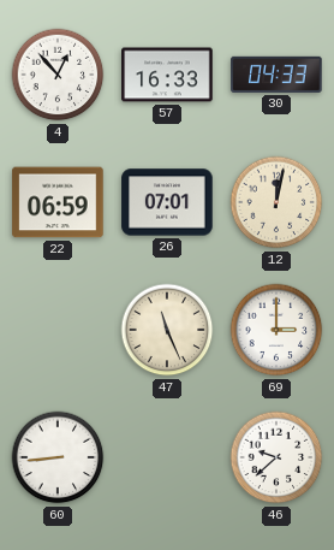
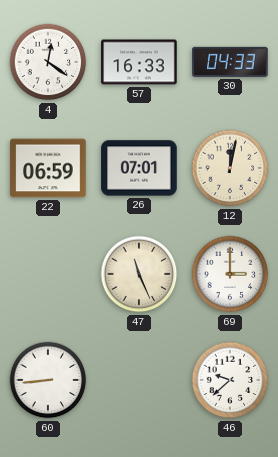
4: 12:53 -> 12:21 (48, 62)
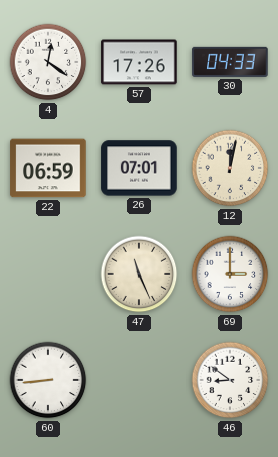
57: 16:33 -> 17:26 (139, 62)
46: 9:38 -> 8:51 (230, 380)
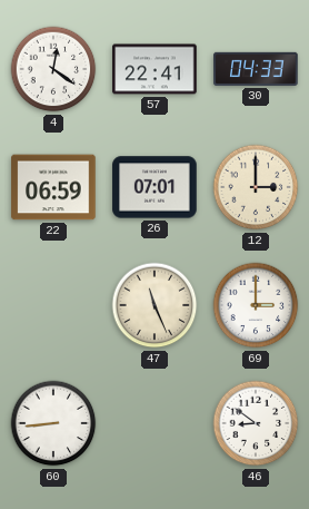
57: 17:26 -> 22:41 (154, 69)
12: 12:02 -> 3:00 (256, 187)
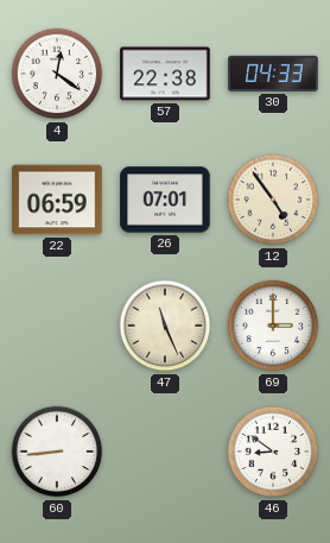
57: 22:41 -> 22:38 (165, 74)
12: 3:00 -> 4:54 (273, 200)
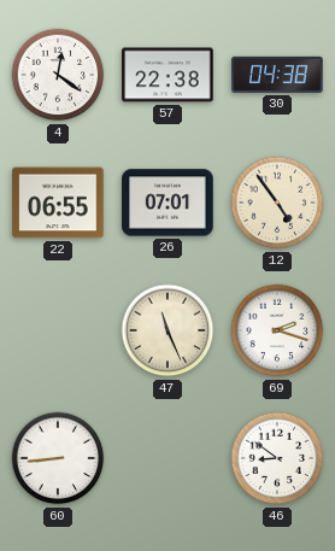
30: 04:33 -> 04:38 (277, 75)
22: 06:59 -> 06:55 (58, 203)
69: 3:00 -> 2:18 (277, 330)
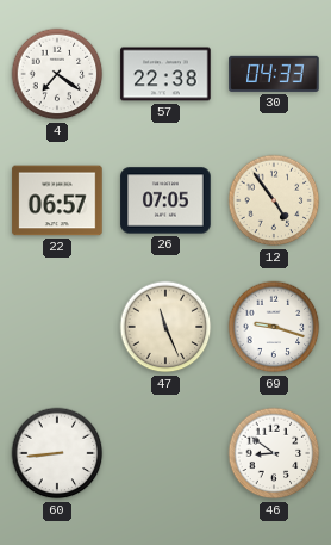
4: 12:21 -> 7:21 (57, 74)
30: 04:38 -> 04:33 (274, 74)
22: 06:55 -> 06:57 (57, 200)
26: 07:01 -> 07:05 (165, 200)
69: 2:18 -> 9:18 (274, 327)
